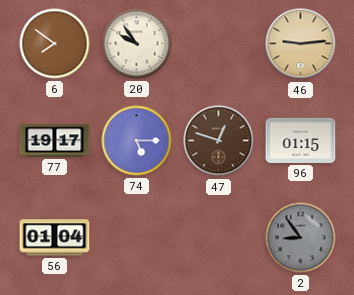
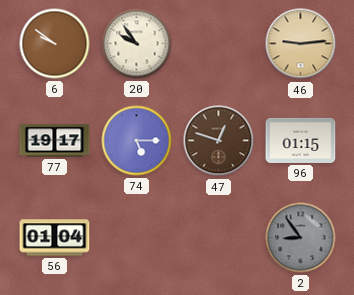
6: 7:51 -> 9:51 (55, 44)
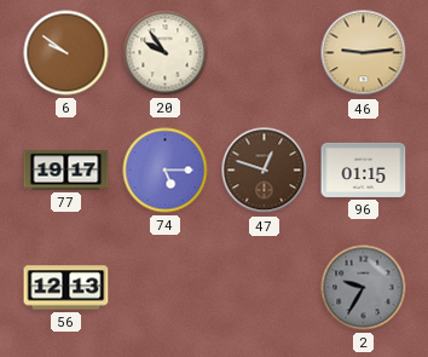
56: 01:04 -> 12:13 (66, 288)
2: 8:54 -> 9:35 (364, 288)
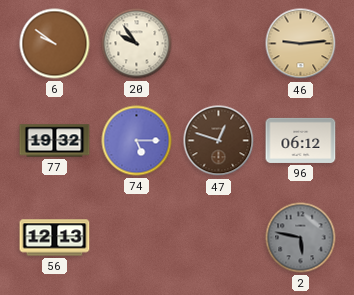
77: 19:17 -> 19:32 (55, 141)
96: 01:15 -> 06:12 (301, 140)
2: 9:35 -> 5:47 (301, 238)
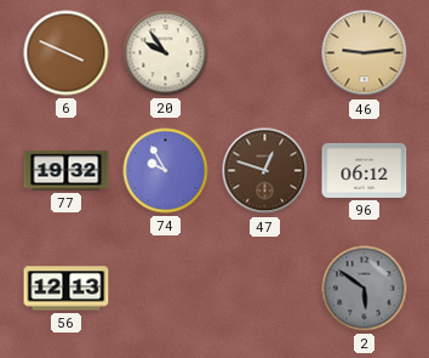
6: 9:51 -> 3:49 (67, 53)
74: 5:15 -> 9:55 (166, 171)
2: 5:47 -> 5:51 (365, 289)
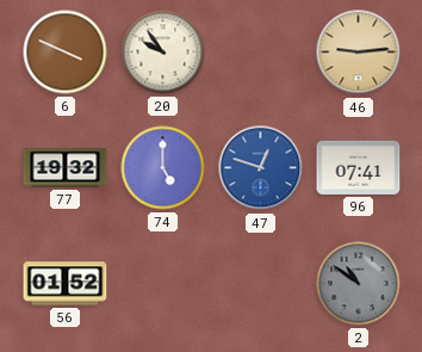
74: 9:55 -> 5:00 (163, 168)
47 dial: brown -> blue (261, 168)
96: 06:12 -> 07:41 (359, 167)
56: 12:13 -> 01:52 (66, 284)
2: 5:51 -> 10:51 (359, 284)
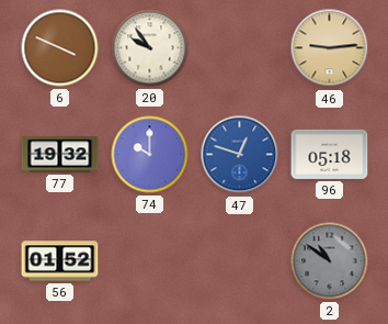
74: 5:00 -> 10:00 (150, 155)
96: 07:41 -> 05:18 (330, 154)
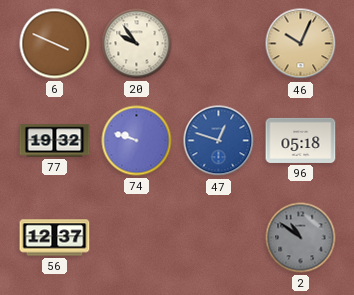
46: 9:14 -> 10:04 (301, 44)
74: 10:00 -> 9:48 (137, 141)
56: 01:52 -> 12:37 (55, 238)
